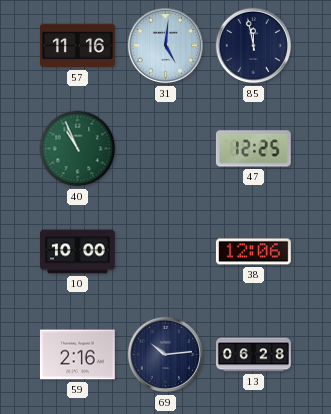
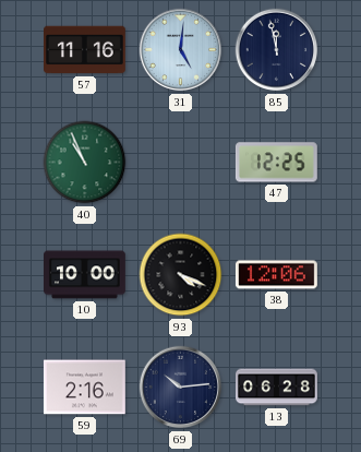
93: none -> 4:19 (181, 275)
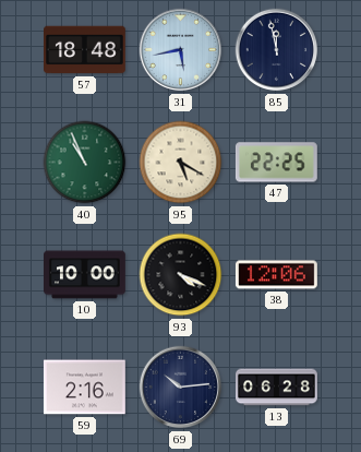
57: 11:16 -> 18:48 (85, 50)
31: 5:01 -> 5:43 (181, 50)
95: none -> 5:20 (181, 163)
47: 12:25 -> 22:25 (276, 163)
